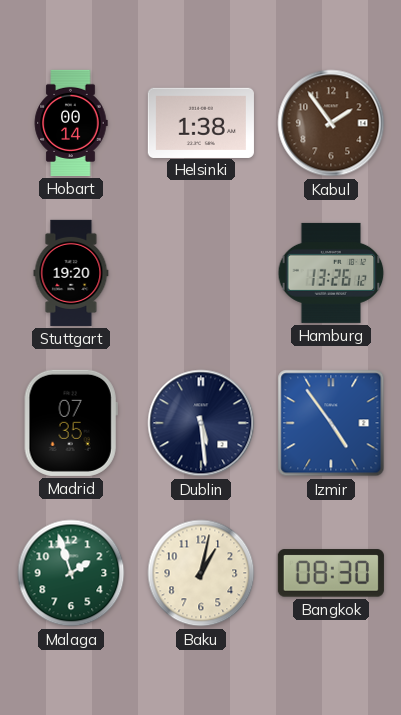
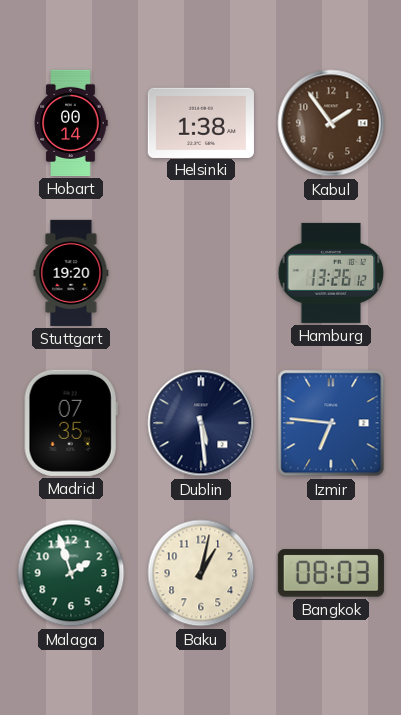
Izmir: 4:54 -> 6:46 (331, 423)
Bangkok: 08:30 -> 08:03 (331, 573)
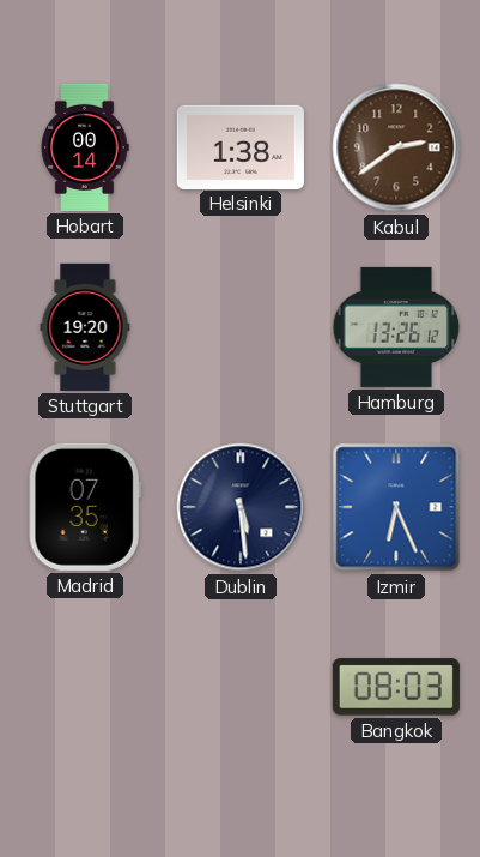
Kabul: 1:54 -> 2:39 (396, 147)
Izmir: 6:46 -> 6:26 (396, 507)
Malaga: 1:57 -> none (71, 573)
Baku: 1:02 -> none (201, 573)
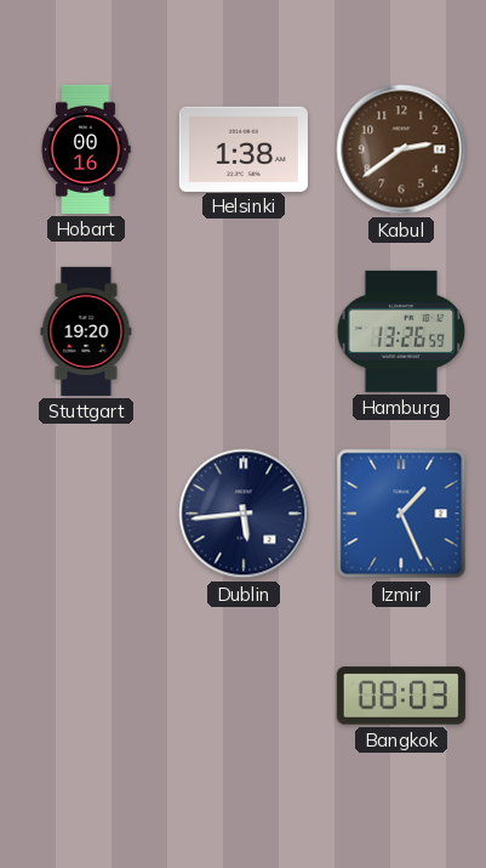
Hobart: 00:14 -> 00:16 (86, 149)
Hamburg: 13:26:12 -> 13:26:59 (401, 331)
Madrid: 07:35 -> none (85, 507)
Dublin: 5:29 -> 5:44 (244, 514)
Izmir: 6:26 -> 1:26 (401, 514)
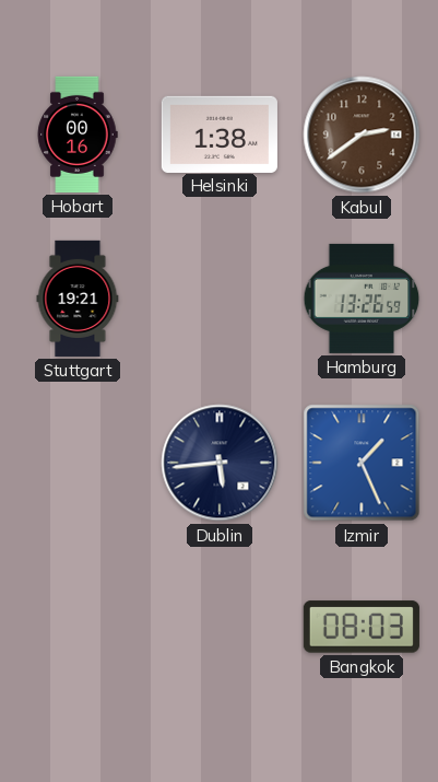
Stuttgart: 19:20 -> 19:21 (78, 299)
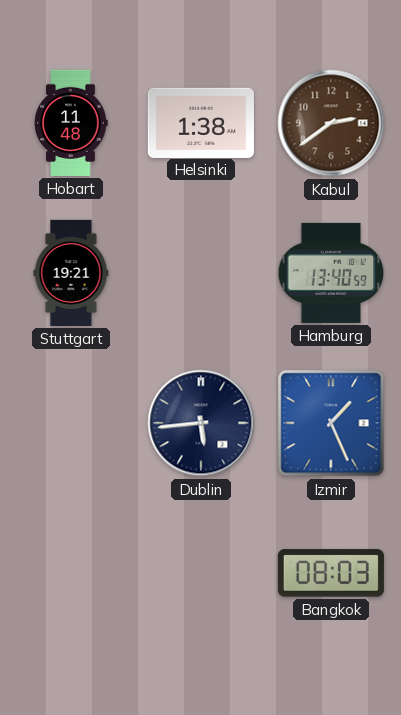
Hobart: 00:16 -> 11:48 (71, 123)
Hamburg: 13:26 -> 13:40 (331, 273)
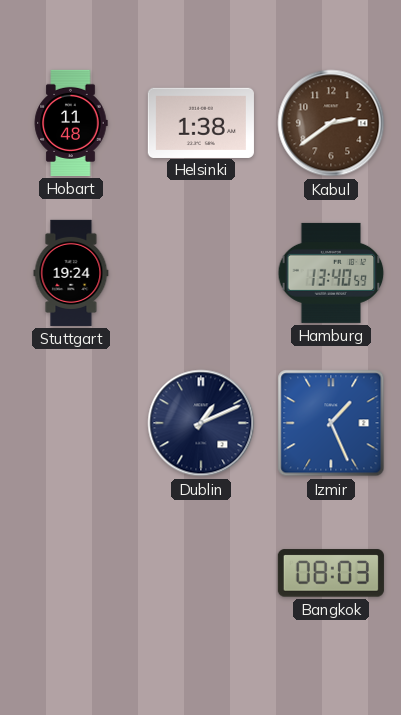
Stuttgart: 19:21 -> 19:24 (71, 273)
Dublin: 5:44 -> 1:11 (201, 423)
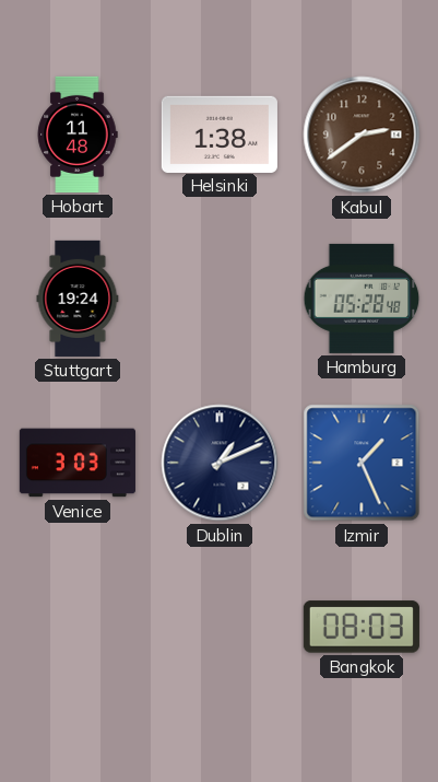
Hamburg: 13:40 -> 05:28 (362, 299)
Venice: none -> 3:03 (78, 463)
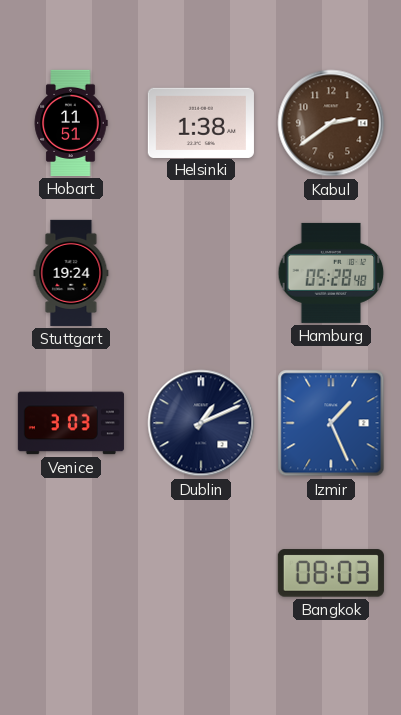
Hobart: 11:48 -> 11:51 (71, 123)
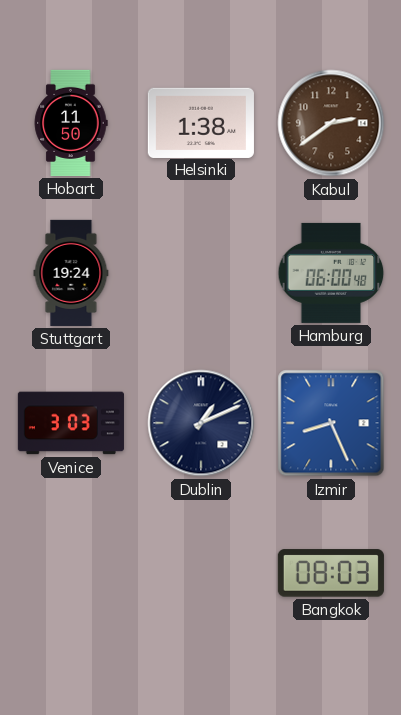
Hobart: 11:51 -> 11:50 (71, 123)
Hamburg: 05:28 -> 06:00 (331, 273)
Izmir: 1:26 -> 8:26 (331, 423)
